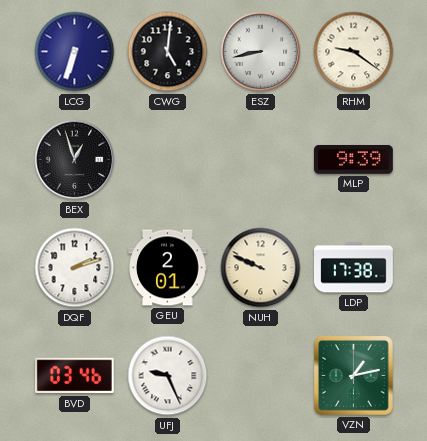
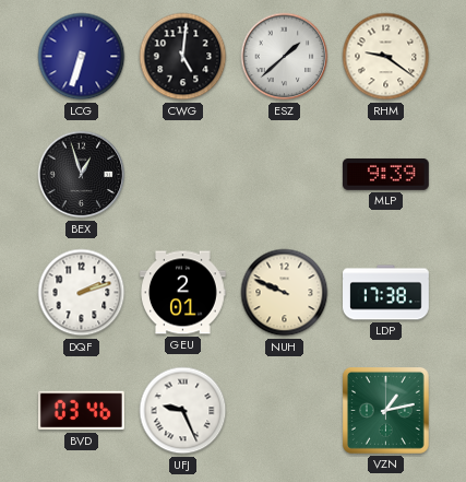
ESZ: 8:43 -> 1:38 (285, 57)
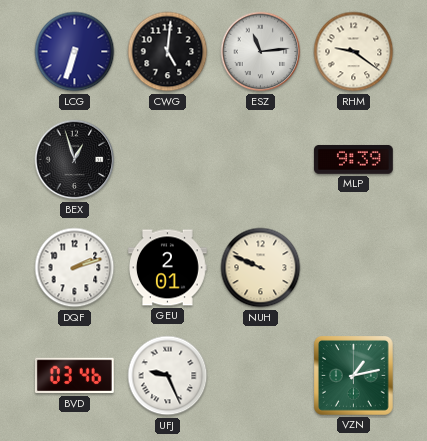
ESZ: 1:38 -> 11:14 (261, 52)
LDP: 17:38 -> none (386, 293)
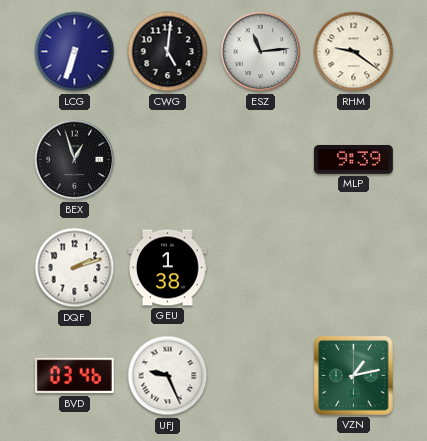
GEU: 2:01 -> 1:38 (168, 268)
NUH: 9:49 -> none (261, 268)
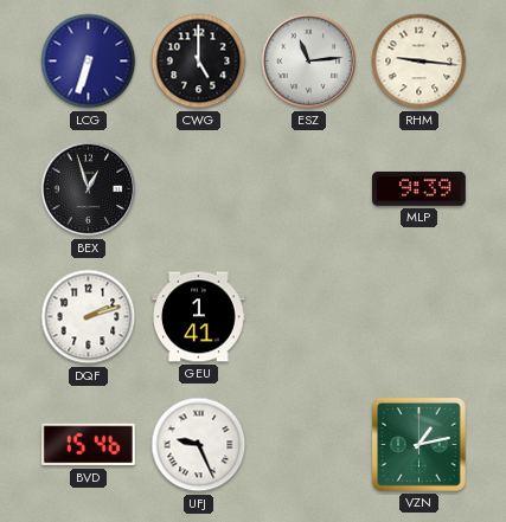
CWG: 5:01 -> 5:00 (199, 62)
RHM: 9:21 -> 9:16 (419, 62)
GEU: 1:38 -> 1:41 (199, 317)
BVD: 03:46 -> 15:46 (88, 445)
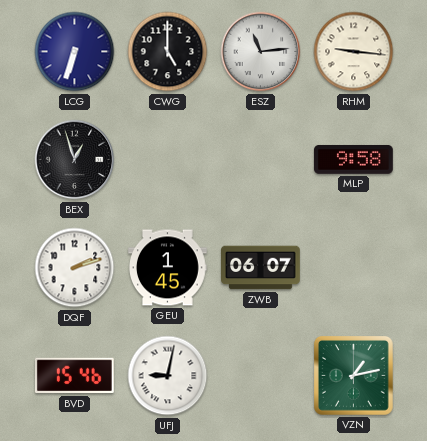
MLP: 9:39 -> 9:58 (354, 159)
GEU: 1:41 -> 1:45 (168, 268)
ZWB: none -> 06:07 (261, 268)
UFJ: 9:26 -> 9:02 (168, 376)
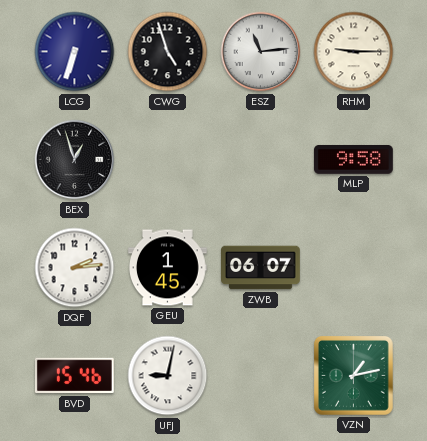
CWG: 5:00 -> 4:57 (168, 52)
RHM: 9:16 -> 9:15 (354, 52)
DQF: 2:12 -> 2:14 (75, 268)
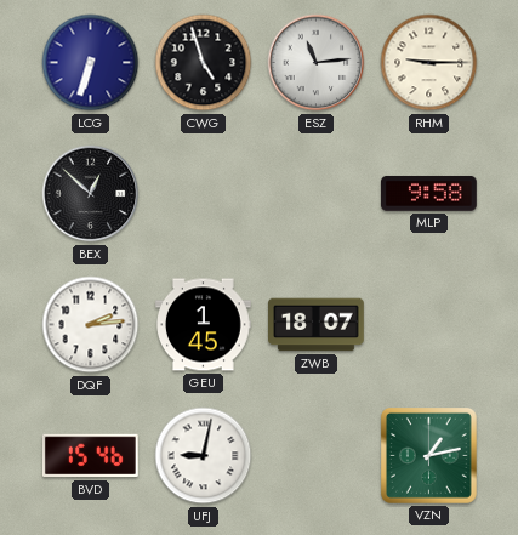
BEX: 12:57 -> 12:52 (91, 194)
ZWB: 06:07 -> 18:07 (317, 325)
